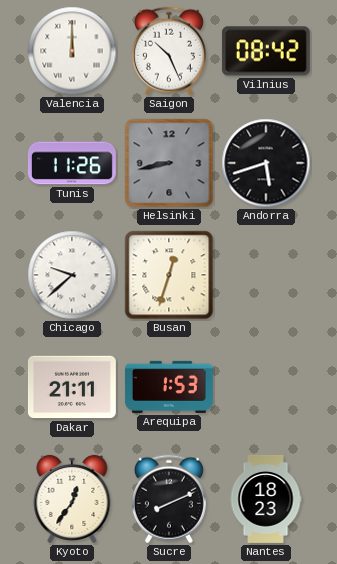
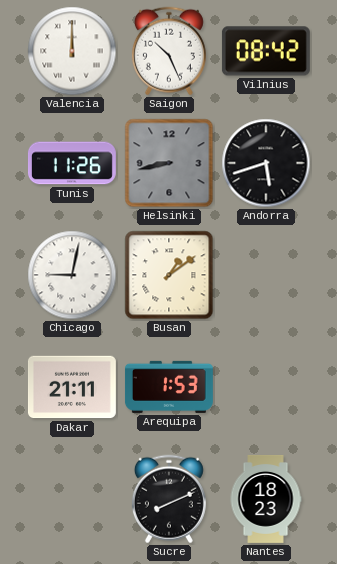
Chicago: 9:38 -> 9:02 (72, 275)
Busan: 12:33 -> 1:09 (169, 275)
Kyoto: 12:36 -> none (72, 499)
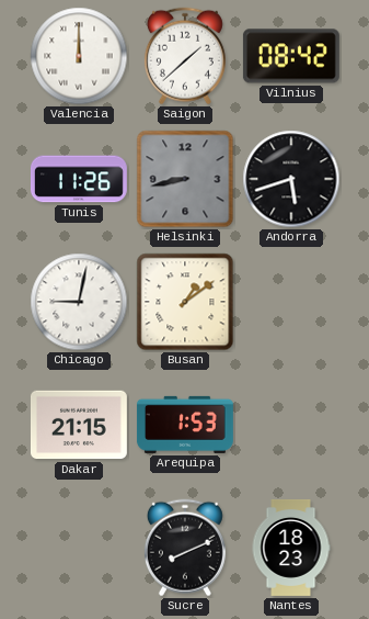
Saigon: 10:26 -> 1:38 (185, 56)
Dakar: 21:11 -> 21:15 (79, 425)
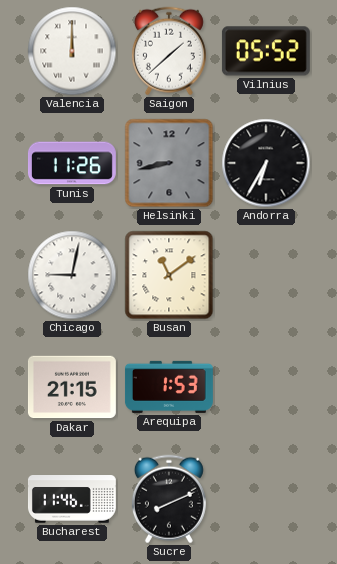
Vilnius: 08:42 -> 05:52 (266, 51)
Andorra: 5:42 -> 6:35 (266, 163)
Busan: 1:09 -> 11:09 (169, 275)
Bucharest: none -> 11:46 (72, 499)
Nantes: 18:23 -> none (291, 548)
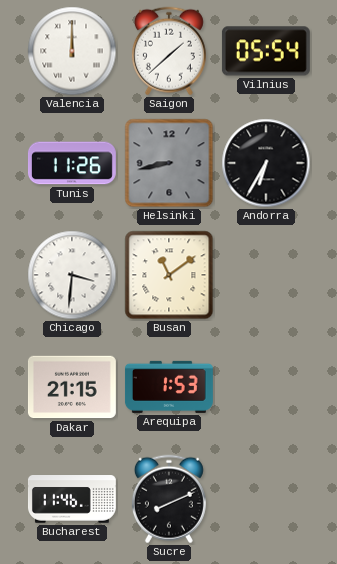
Vilnius: 05:52 -> 05:54 (266, 51)
Chicago: 9:02 -> 3:31 (72, 275)
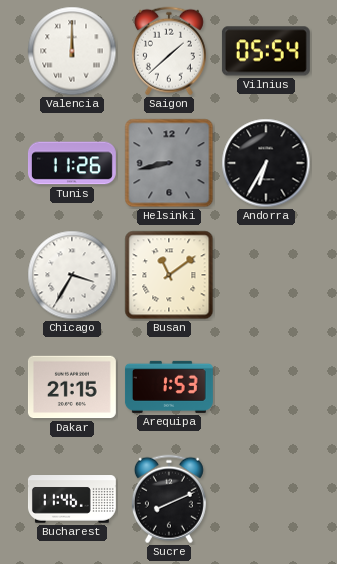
Chicago: 3:31 -> 3:35 (72, 275)
